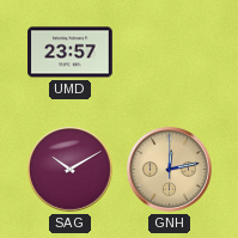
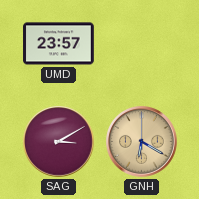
SAG: 10:10 -> 3:10 (59, 142)
GNH: 12:13 -> 6:20 (142, 142)
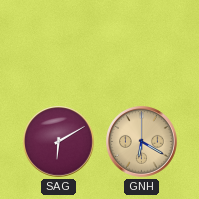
UMD: 23:57 -> none (59, 44)
SAG: 3:10 -> 6:10 (59, 142)
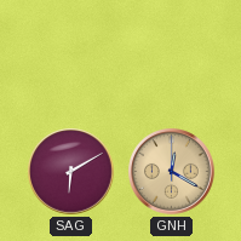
GNH: 6:20 -> 12:20 (172, 172)
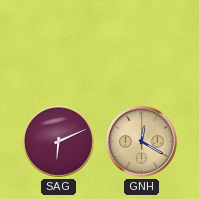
SAG: 6:10 -> 6:11 (59, 142)
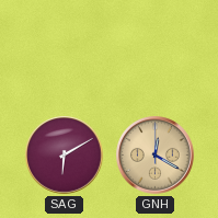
SAG: 6:11 -> 6:10 (65, 156)
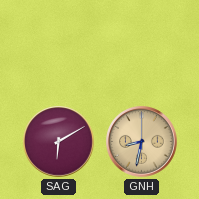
GNH: 12:20 -> 8:32 (142, 142)
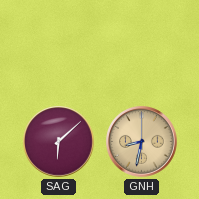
SAG: 6:10 -> 6:08 (59, 142)
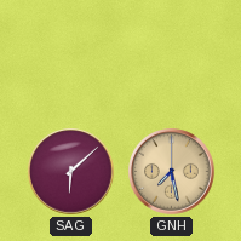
GNH: 8:32 -> 7:28 (172, 172)
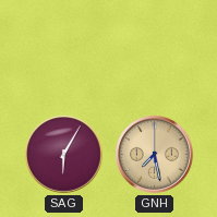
SAG: 6:08 -> 6:05 (64, 155)
